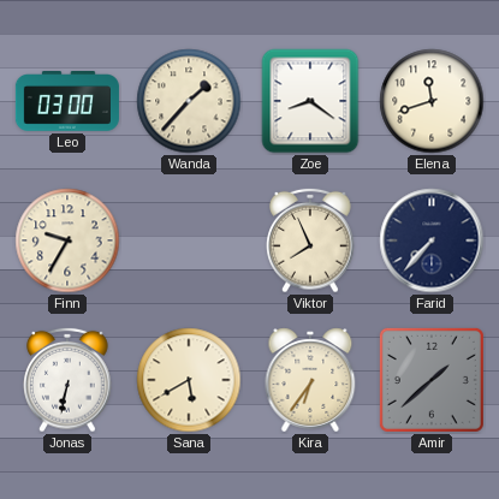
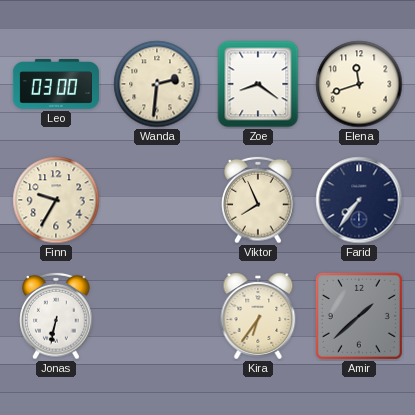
Wanda: 1:37 -> 2:31 (157, 84)
Farid: 7:37 -> 7:36 (359, 200)
Sana: 5:40 -> none (189, 380)
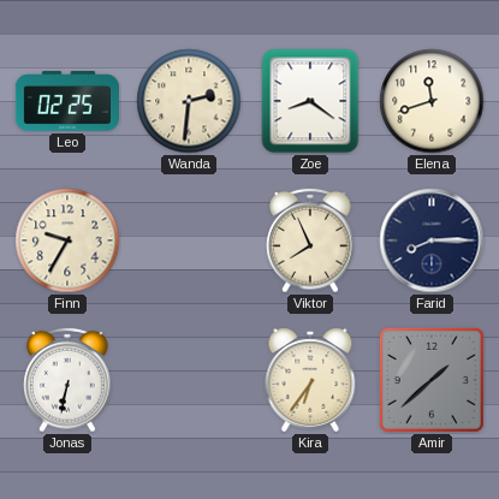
Leo: 03:00 -> 02:25 (67, 102)
Farid: 7:36 -> 8:15 (432, 240)
